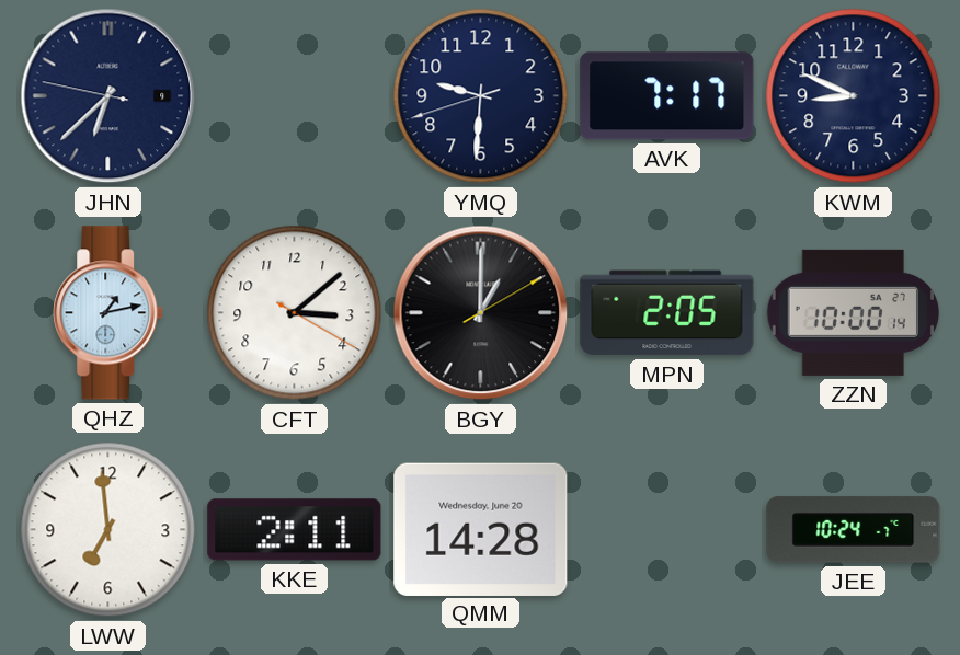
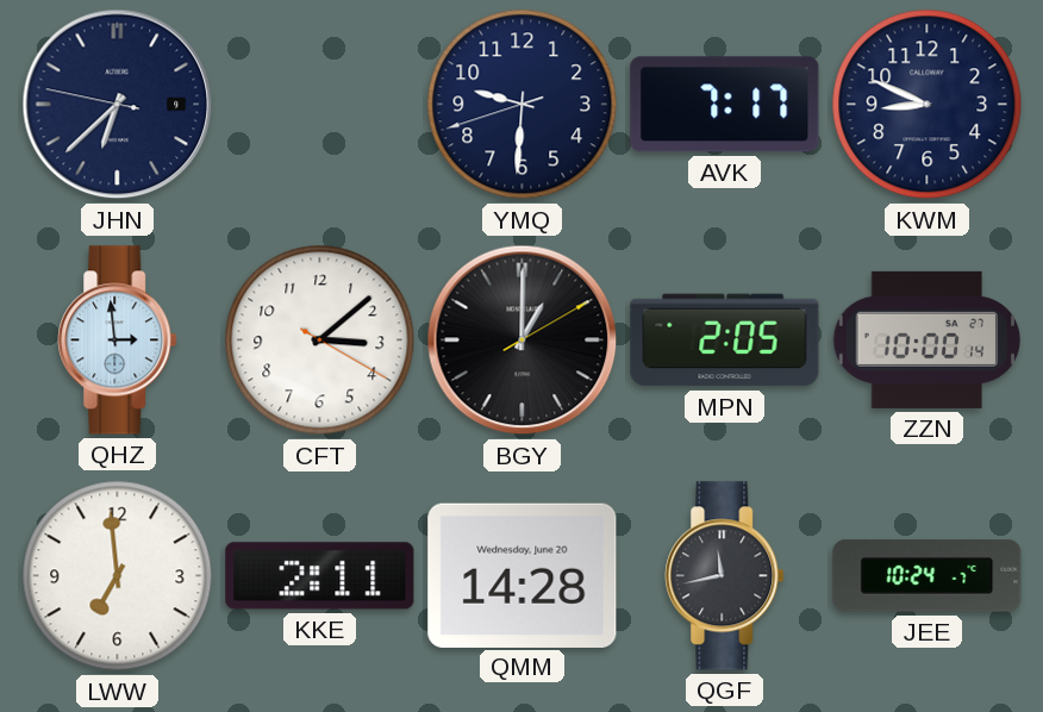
QHZ: 1:13 -> 2:59 (118, 341)
QGF: none -> 11:43 (725, 576)
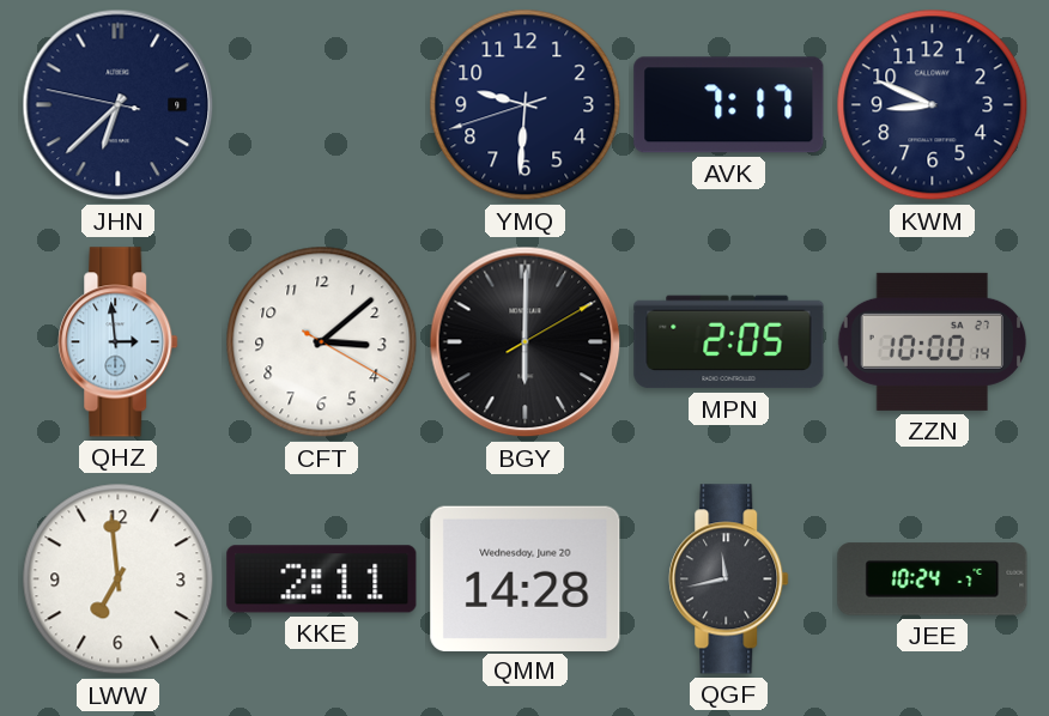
BGY: 1:00 -> 6:00 (526, 342)
